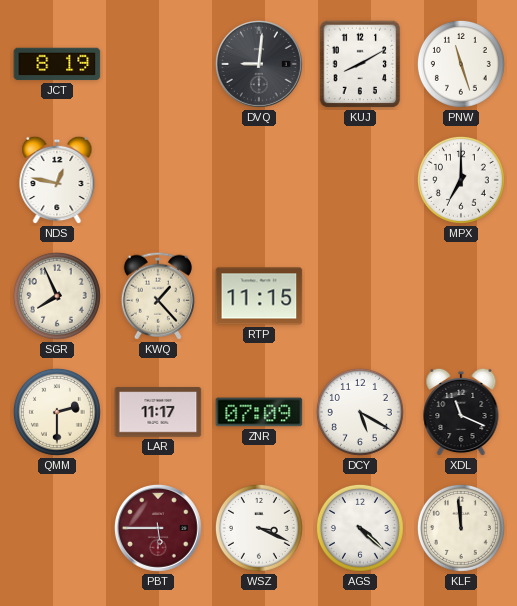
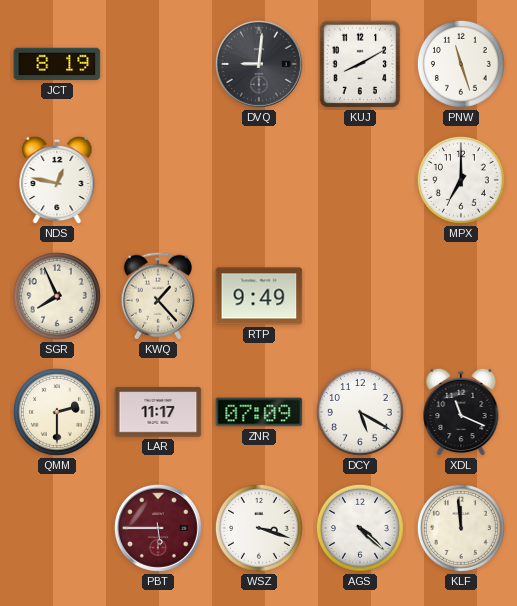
RTP: 11:15 -> 9:49 (259, 296)
WSZ: 3:19 -> 3:18 (259, 528)
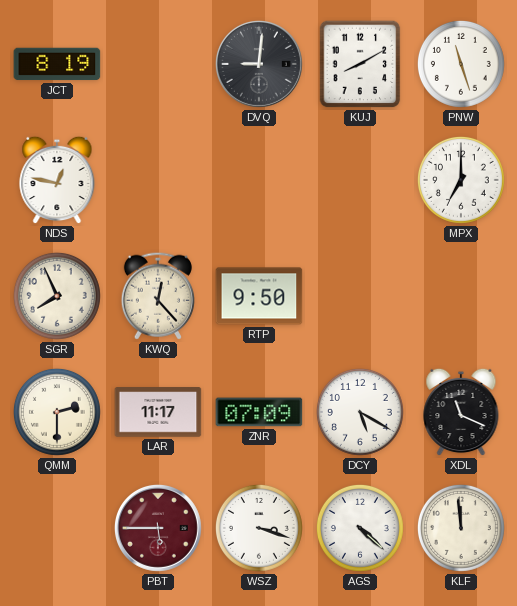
KWQ: 1:23 -> 12:23 (158, 296)
RTP: 9:49 -> 9:50 (259, 296)
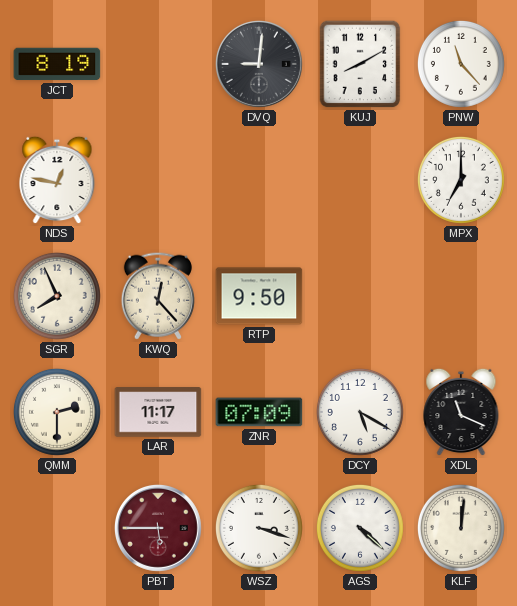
PNW: 11:27 -> 11:23 (461, 64)
KLF: 11:59 -> 12:01 (461, 528)
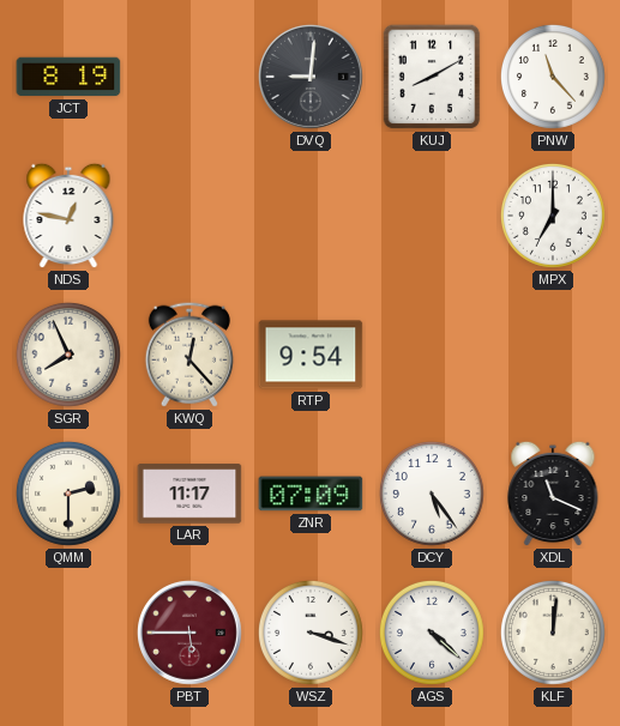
RTP: 9:50 -> 9:54 (311, 355)
DCY: 5:20 -> 5:24 (432, 494)
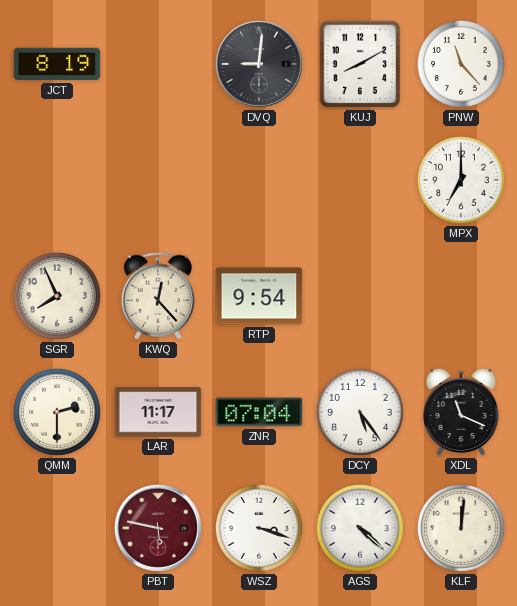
NDS: 12:47 -> none (68, 216)
ZNR: 07:09 -> 07:04 (259, 412)
PBT: 5:45 -> 5:47 (158, 528)
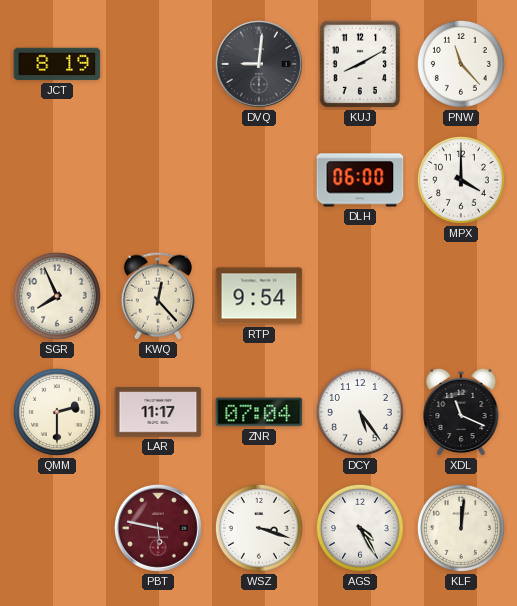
DLH: none -> 06:00 (360, 180)
MPX: 7:00 -> 4:00 (461, 180)
AGS: 4:22 -> 4:25 (360, 528)
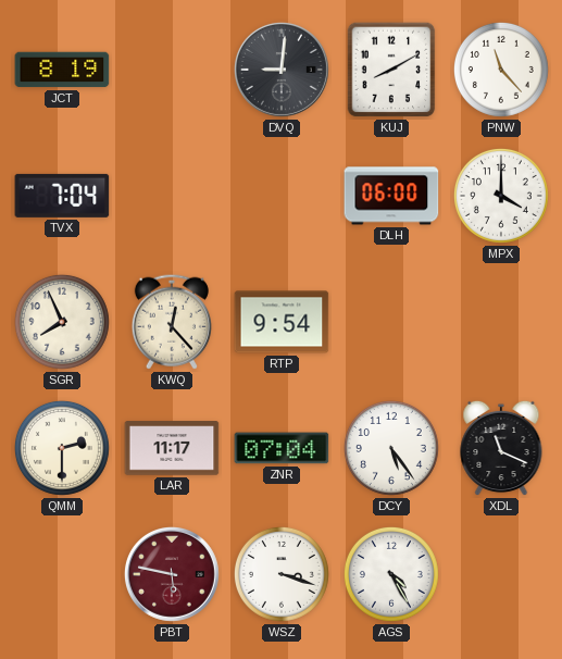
TVX: none -> 7:04 (62, 196)
KLF: 12:01 -> none (461, 528)
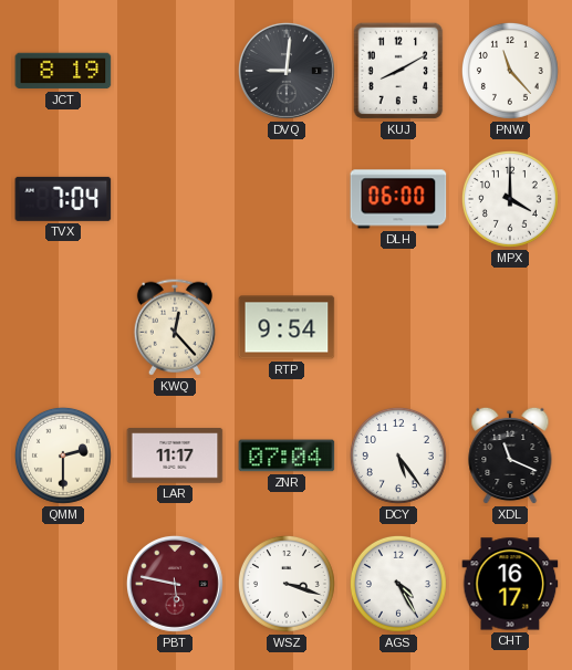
SGR: 7:56 -> none (62, 322)
CHT: none -> 16:17 (510, 584)
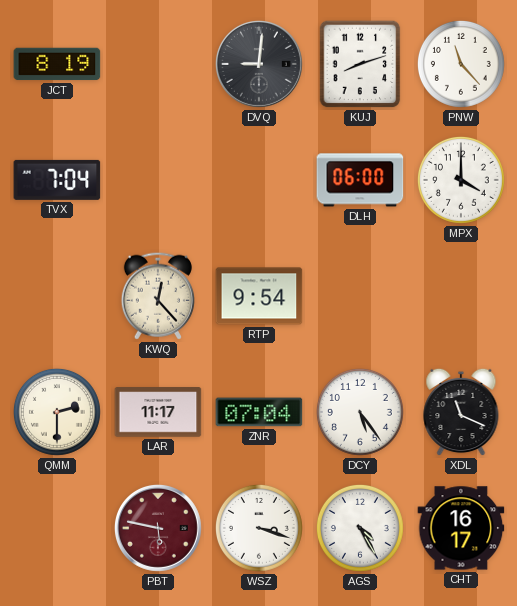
KUJ: 8:10 -> 8:12 (360, 64)
